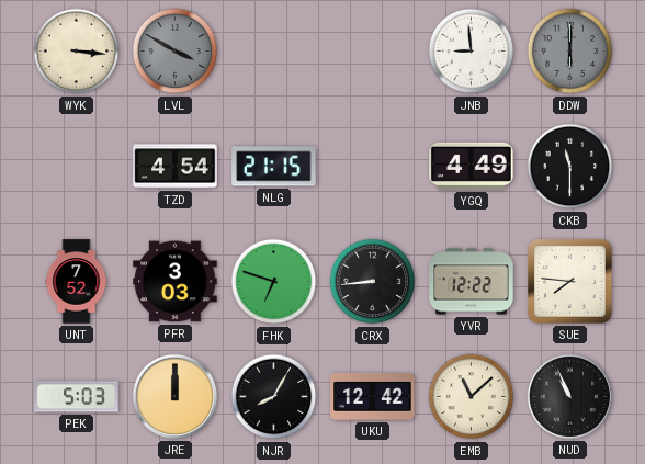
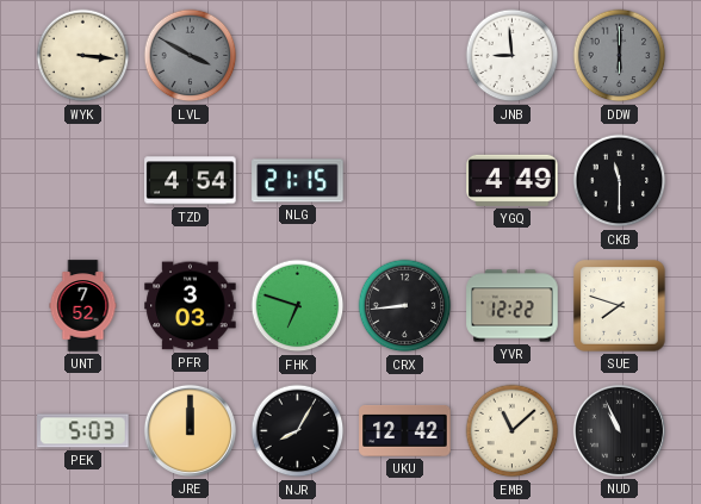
SUE: 7:46 -> 7:48 (620, 306)
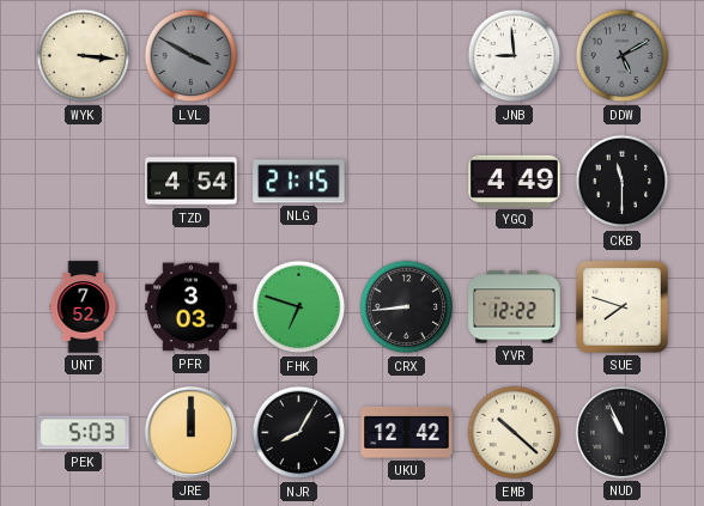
DDW: 6:00 -> 5:10 (623, 56)
EMB: 11:08 -> 10:22 (515, 433)
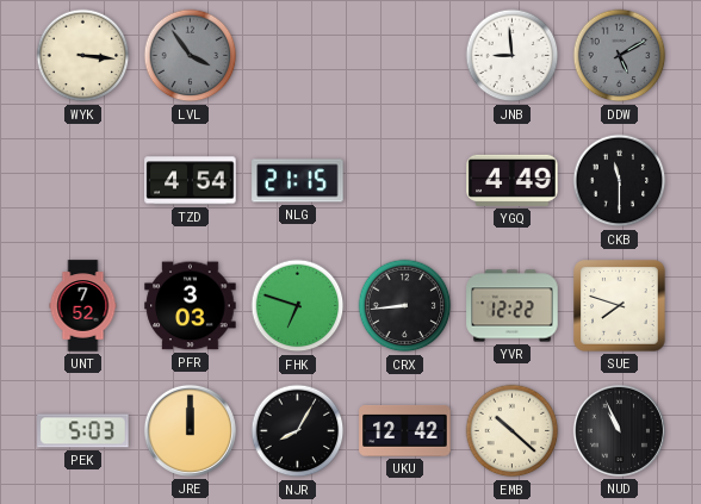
LVL: 3:50 -> 3:54 (191, 56)
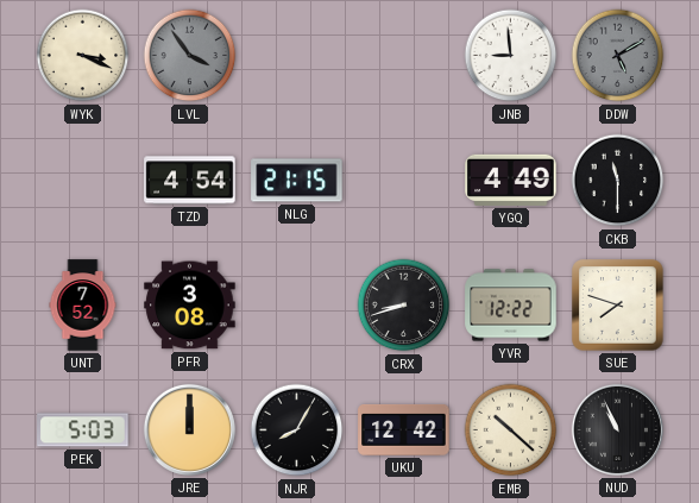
WYK: 3:16 -> 3:19 (83, 56)
PFR: 3:03 -> 3:08 (190, 306)
FHK: 6:48 -> none (298, 306)
CRX: 8:44 -> 8:42 (404, 306)
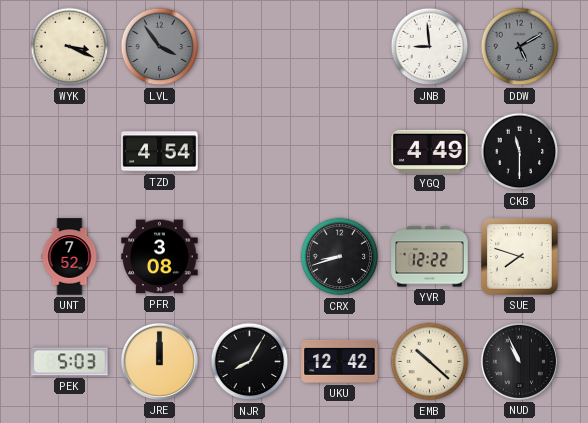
NLG: 21:15 -> none (297, 181)
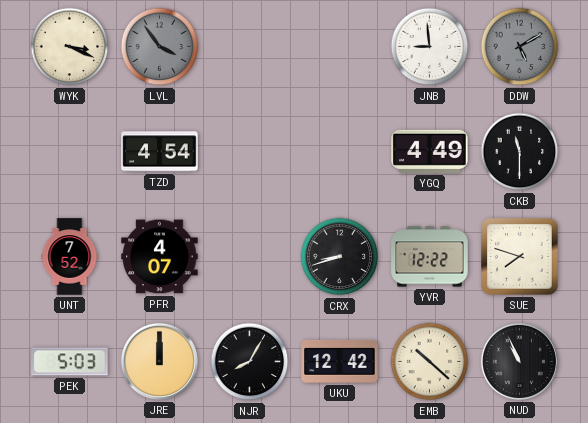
PFR: 3:08 -> 4:07 (160, 257)
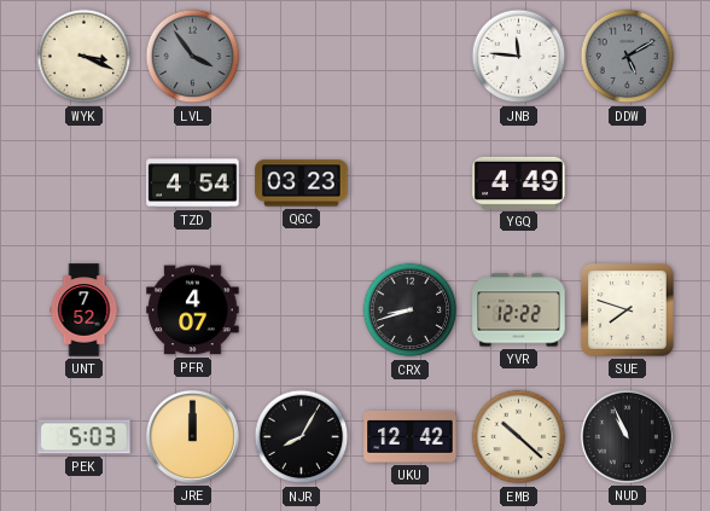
JNB: 8:59 -> 11:46 (519, 57)
QGC: none -> 03:23 (302, 184)
CKB: 11:30 -> none (520, 152)
